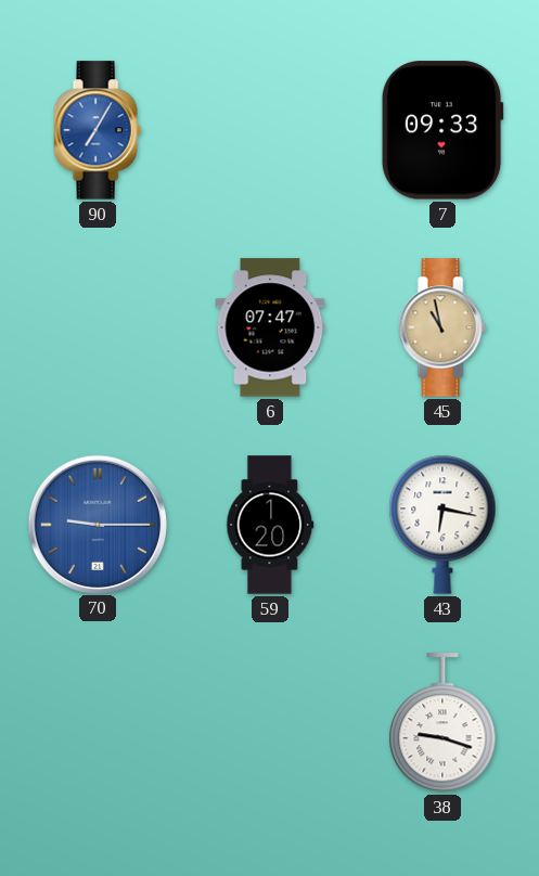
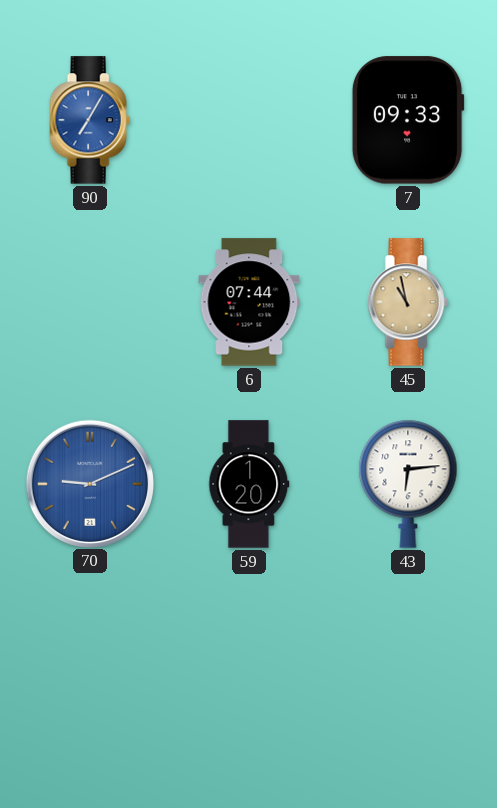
6: 07:47 -> 07:44 (249, 302)
70: 9:15 -> 9:11 (89, 483)
43: 6:17 -> 6:14 (408, 484)
38: 9:18 -> none (442, 723)
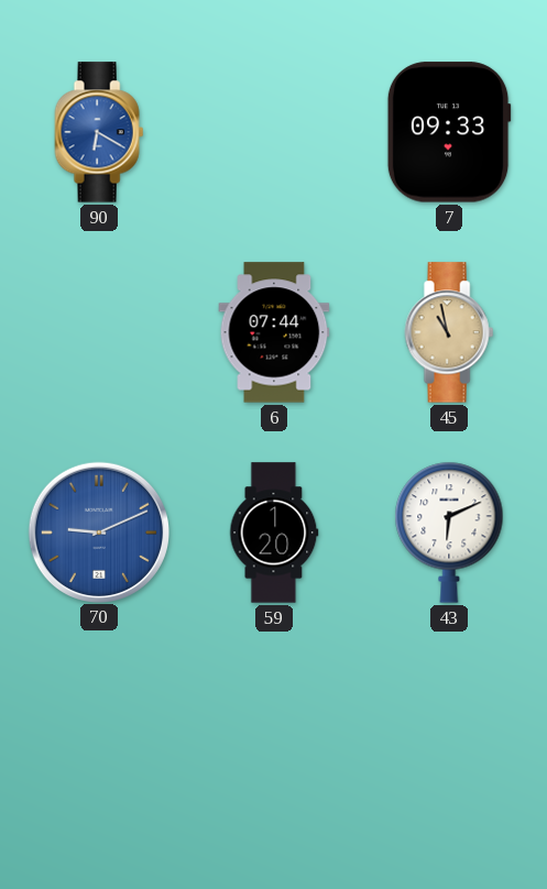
90: 7:05 -> 6:20 (99, 132)
43: 6:14 -> 6:11 (449, 533)
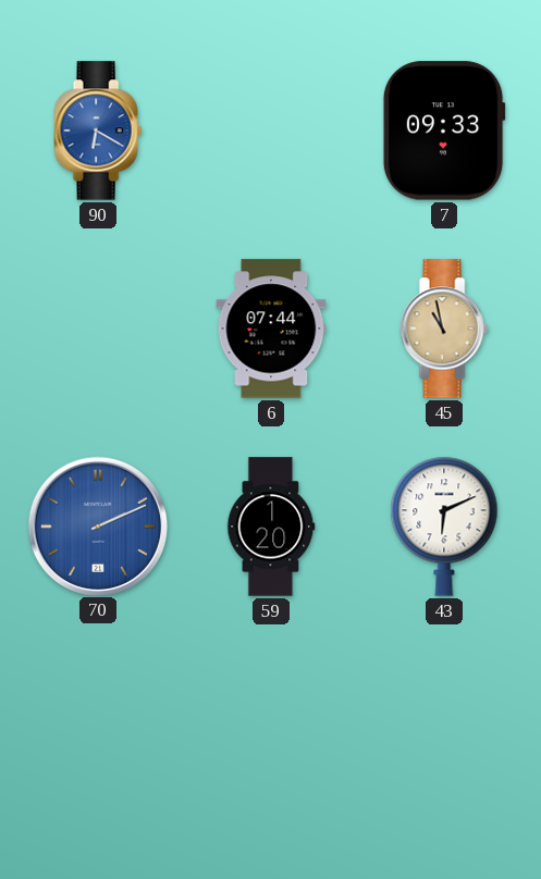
70: 9:11 -> 2:11 (97, 525)
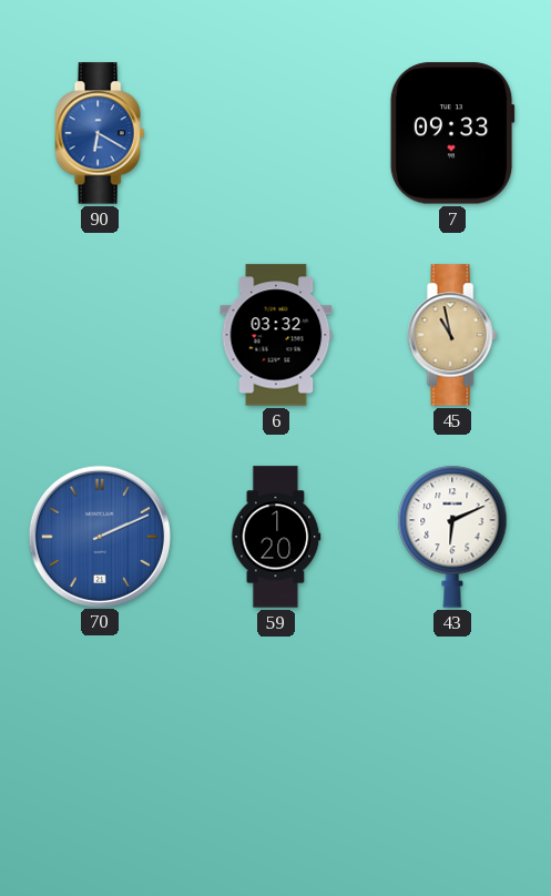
6: 07:44 -> 03:32 (276, 335)
